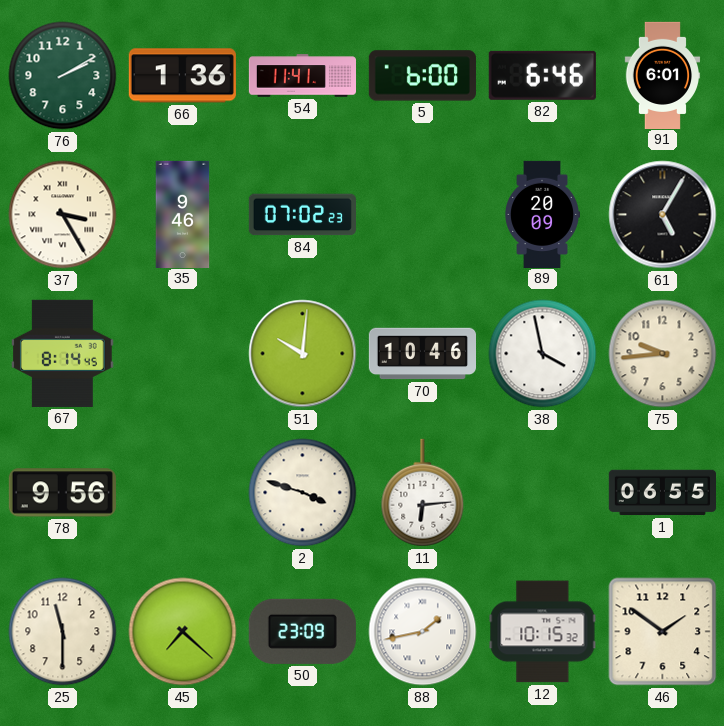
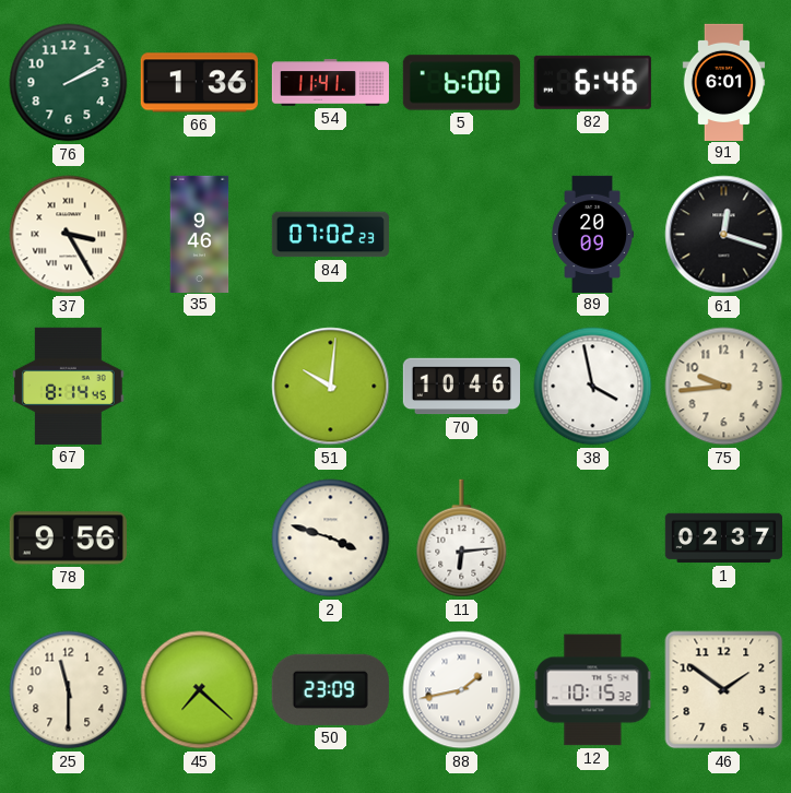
61: 5:05 -> 12:18 (724, 235)
1: 06:55 -> 02:37 (723, 538)
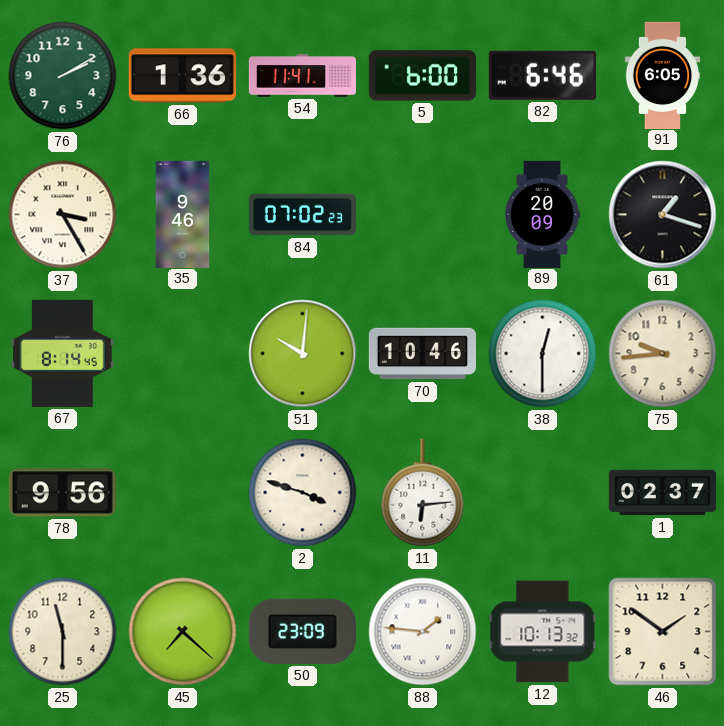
91: 6:01 -> 6:05 (663, 75)
61: 12:18 -> 1:18 (663, 215)
38: 3:58 -> 12:30 (543, 354)
88: 1:43 -> 1:46 (423, 632)
12: 10:15 -> 10:13 (543, 632)
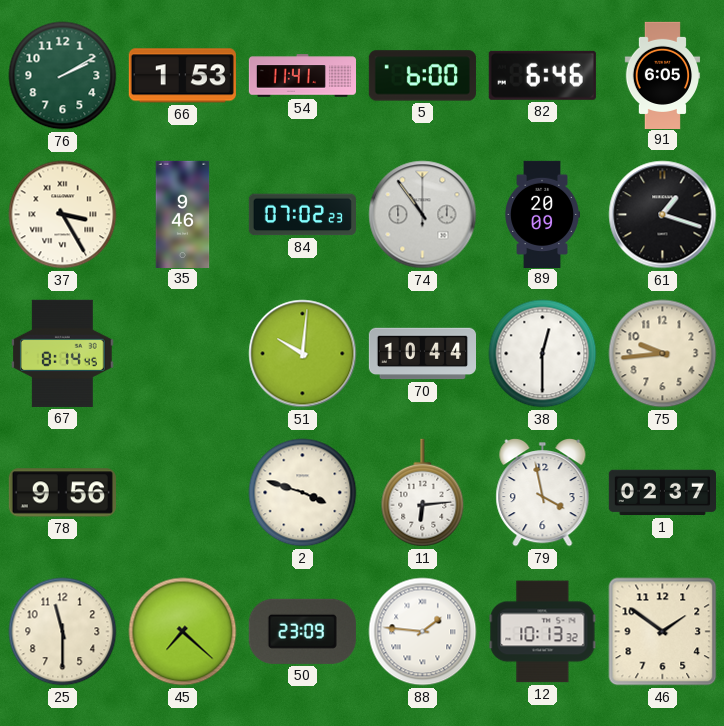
66: 1:36 -> 1:53 (182, 76)
74: none -> 10:54 (423, 215)
70: 10:46 -> 10:44 (422, 354)
79: none -> 3:58 (543, 493)
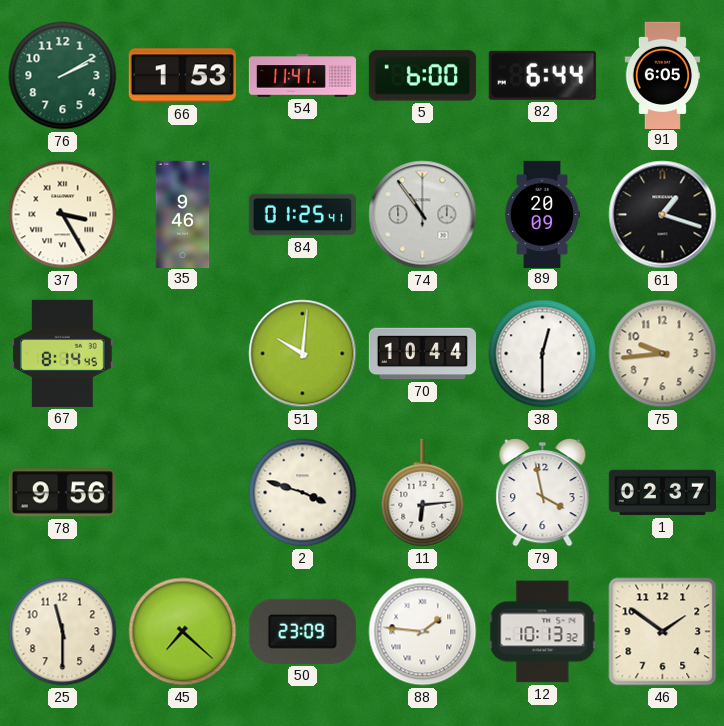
82: 6:46 -> 6:44 (542, 75)
84: 07:02 -> 01:25 (302, 215)
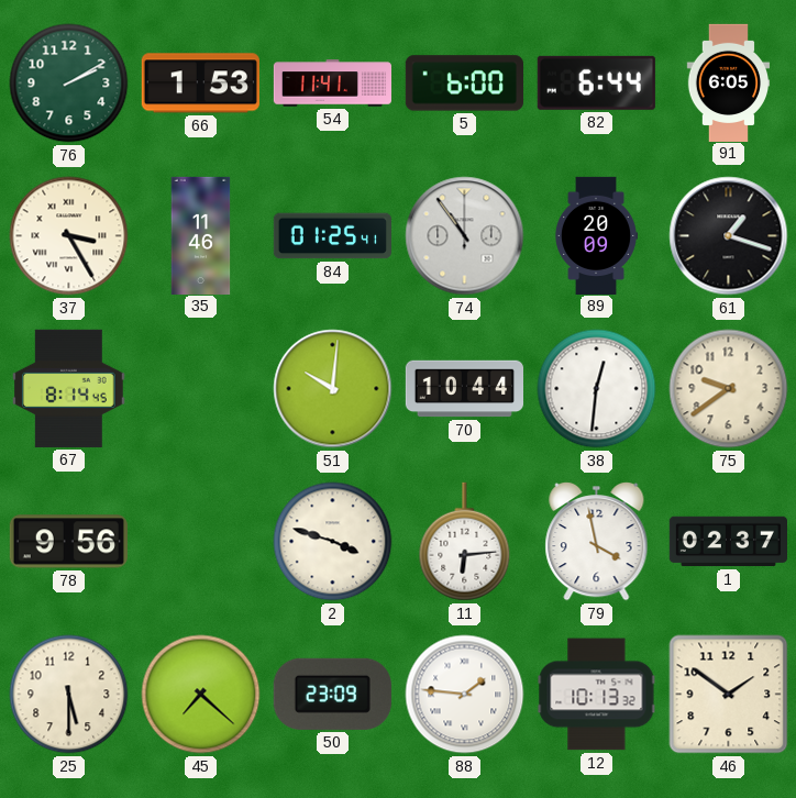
35: 9:46 -> 11:46 (201, 235)
38: 12:30 -> 12:31 (597, 389)
75: 9:44 -> 9:39 (729, 389)
25: 11:30 -> 5:30 (69, 695)
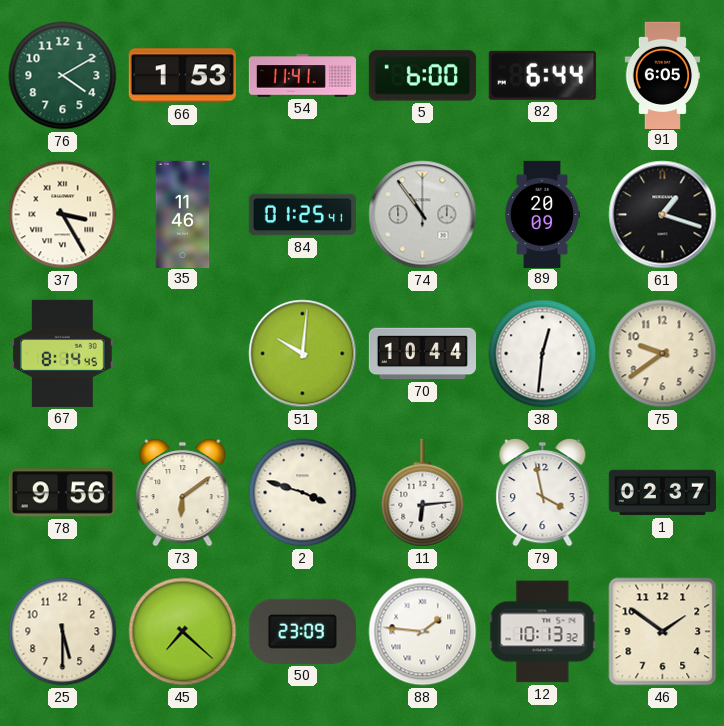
76: 2:10 -> 4:10 (63, 76)
73: none -> 6:09 (183, 493)
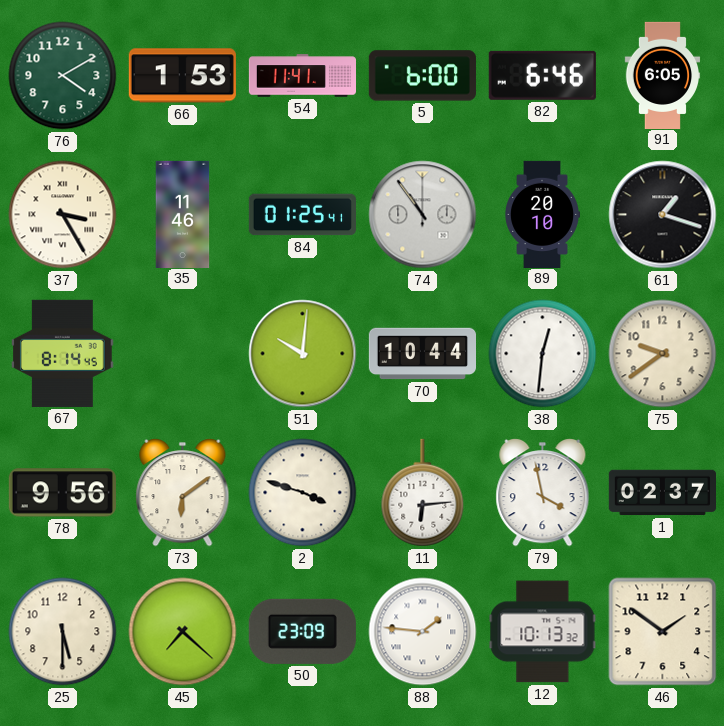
82: 6:44 -> 6:46 (542, 75)
89: 20:09 -> 20:10 (542, 214)
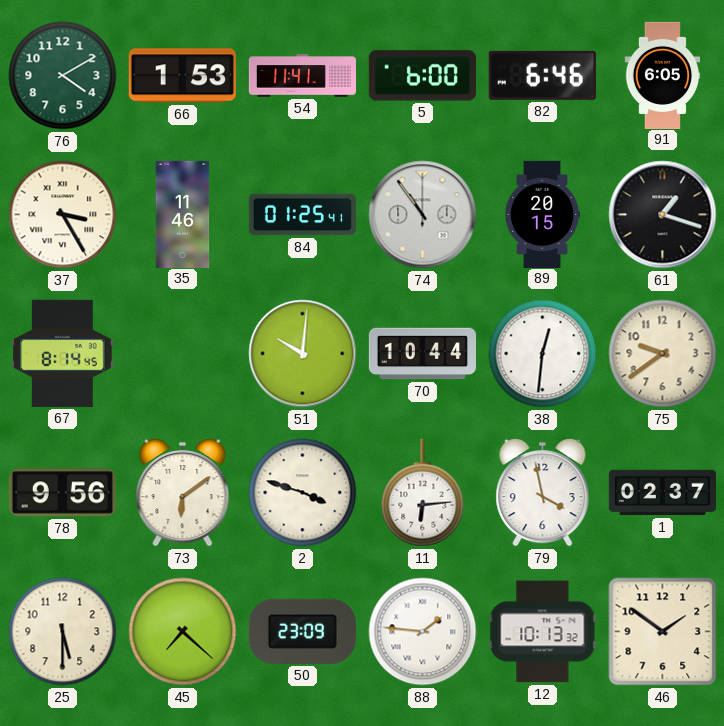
89: 20:10 -> 20:15 (542, 214)
